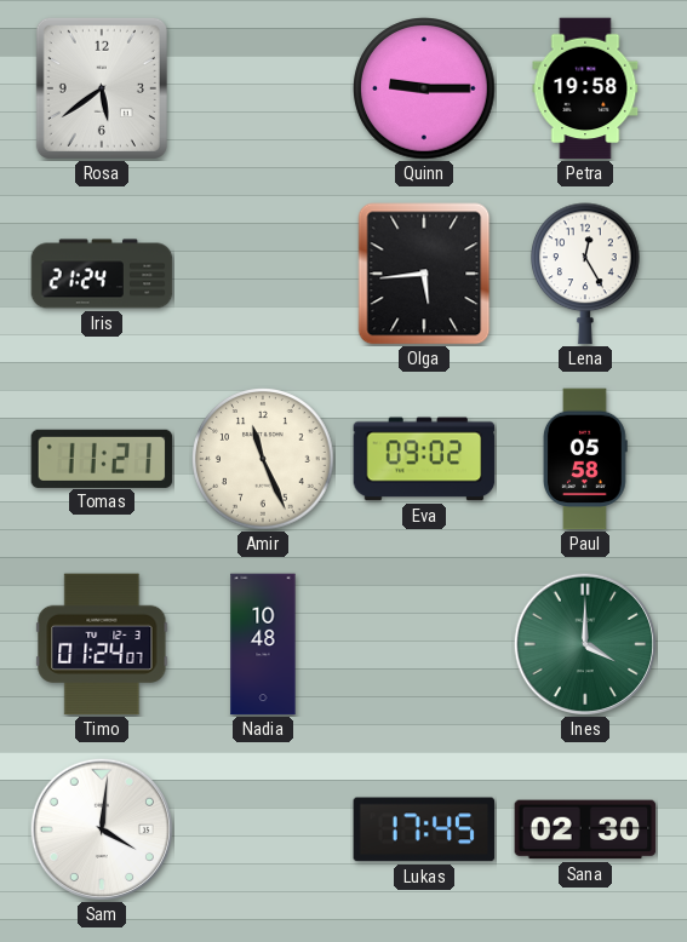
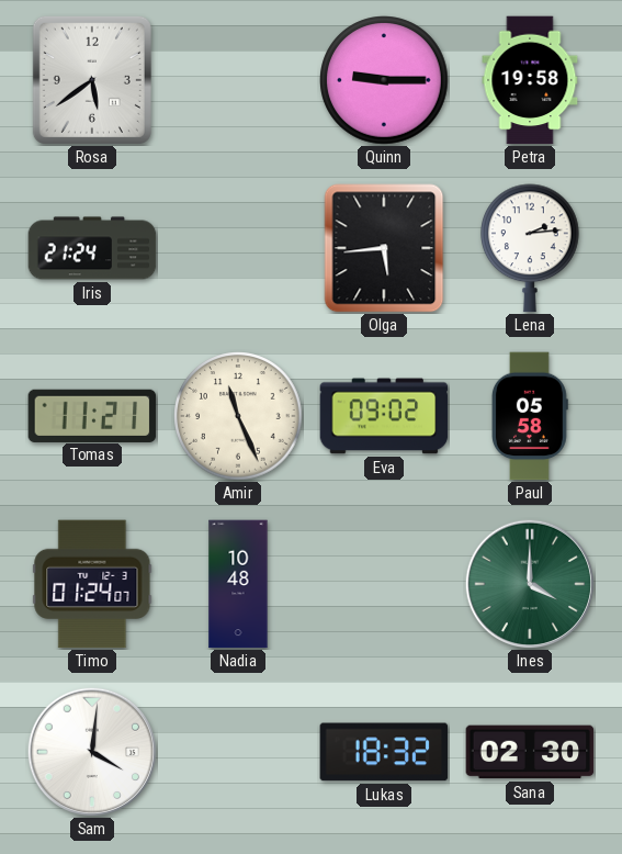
Lena: 12:25 -> 2:14 (531, 248)
Lukas: 17:45 -> 18:32 (384, 752)
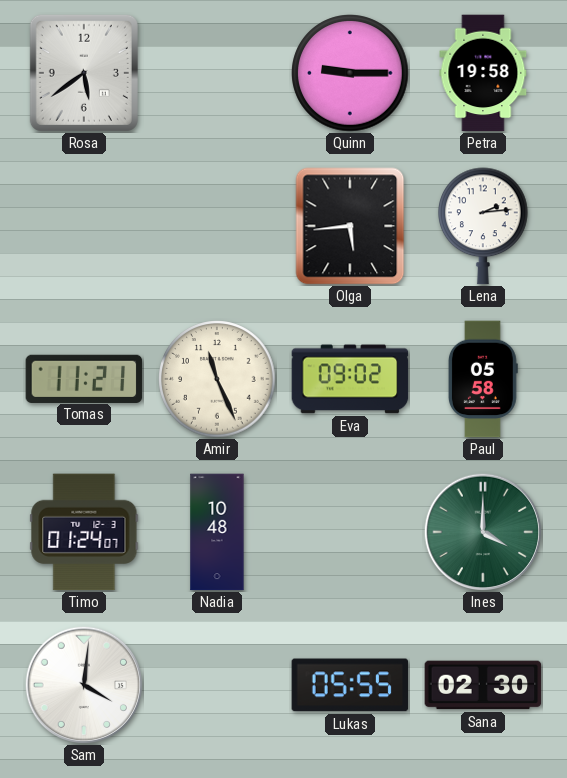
Iris: 21:24 -> none (92, 248)
Lukas: 18:32 -> 05:55 (350, 685)
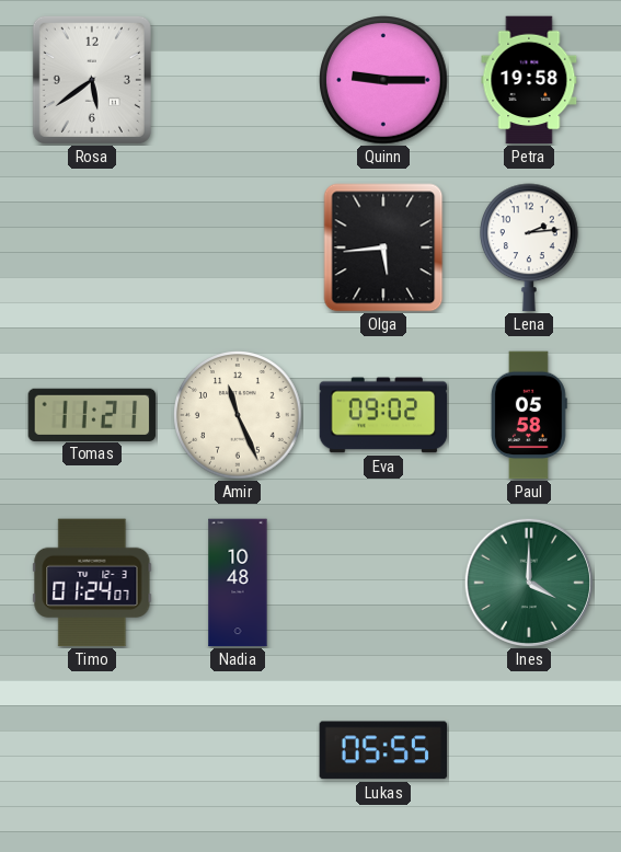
Sam: 4:01 -> none (84, 685)
Sana: 02:30 -> none (483, 685)
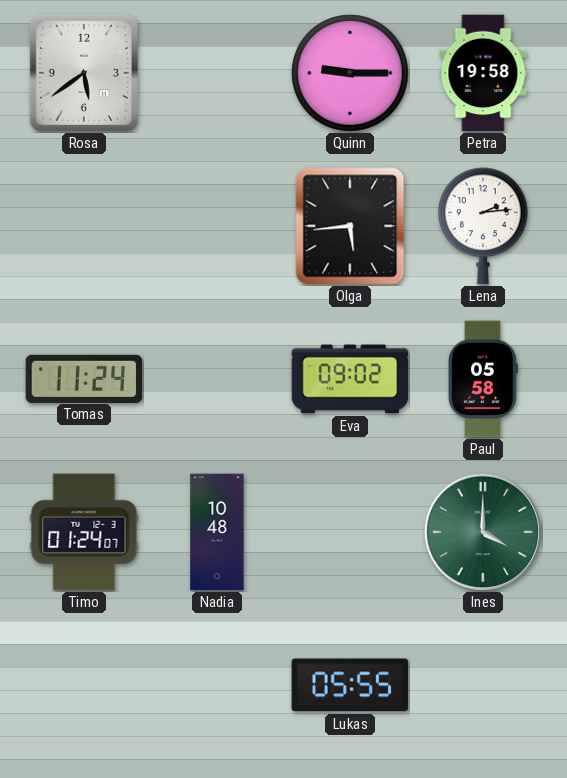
Tomas: 11:21 -> 11:24 (84, 378)
Amir: 11:26 -> none (238, 415)
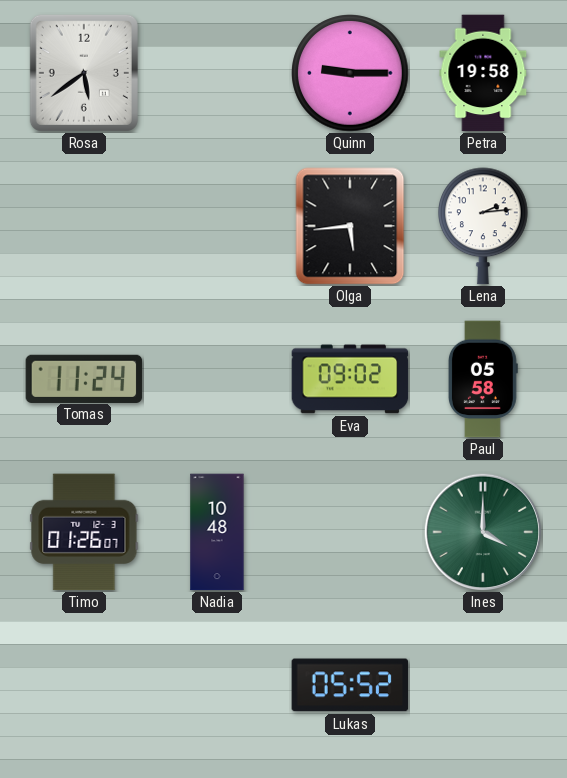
Timo: 01:24 -> 01:26 (84, 532)
Lukas: 05:55 -> 05:52 (350, 685)
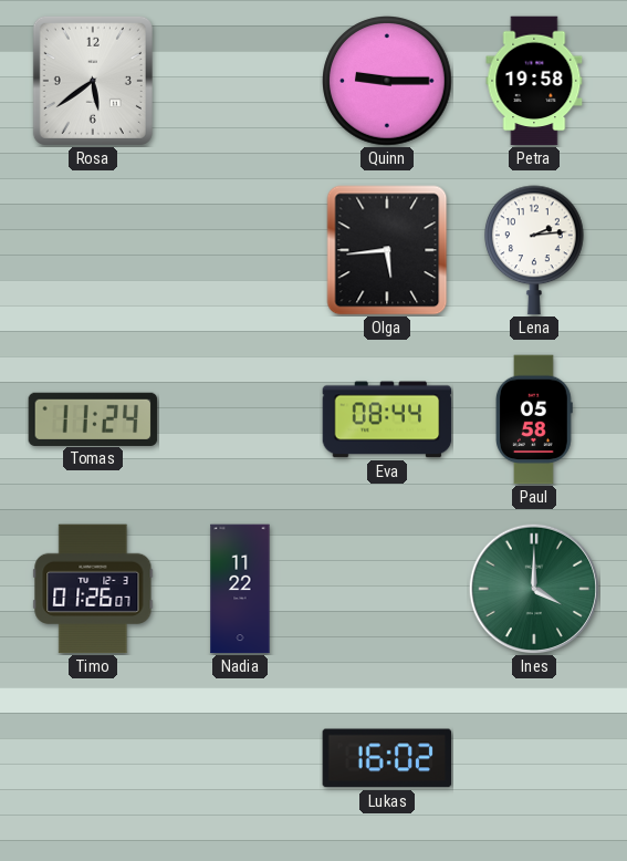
Eva: 09:02 -> 08:44 (387, 419)
Nadia: 10:48 -> 11:22 (240, 589)
Lukas: 05:52 -> 16:02 (387, 758)
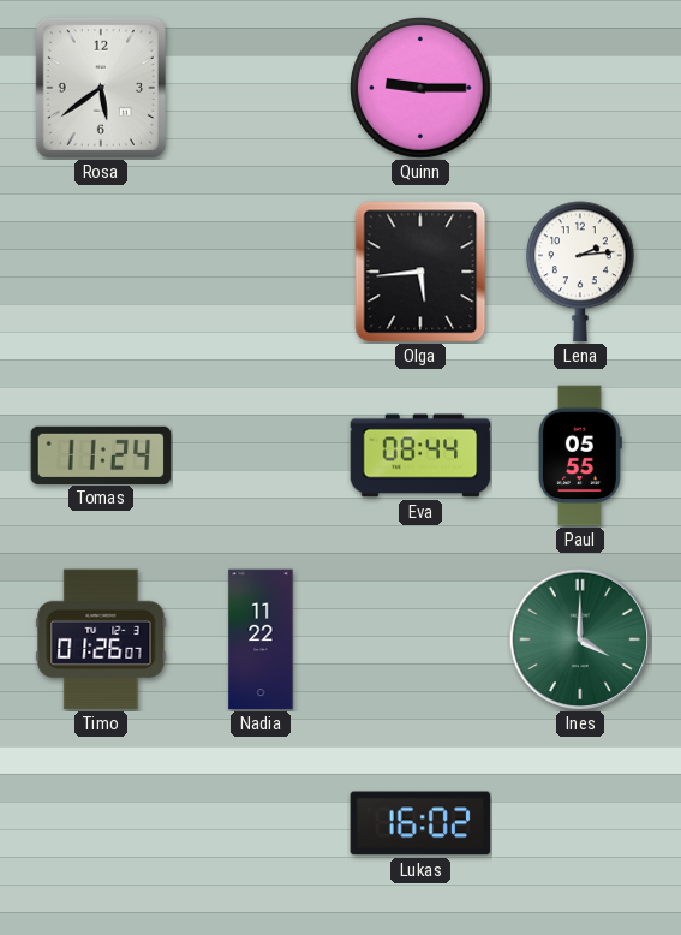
Petra: 19:58 -> none (534, 81)
Paul: 05:58 -> 05:55 (581, 455)
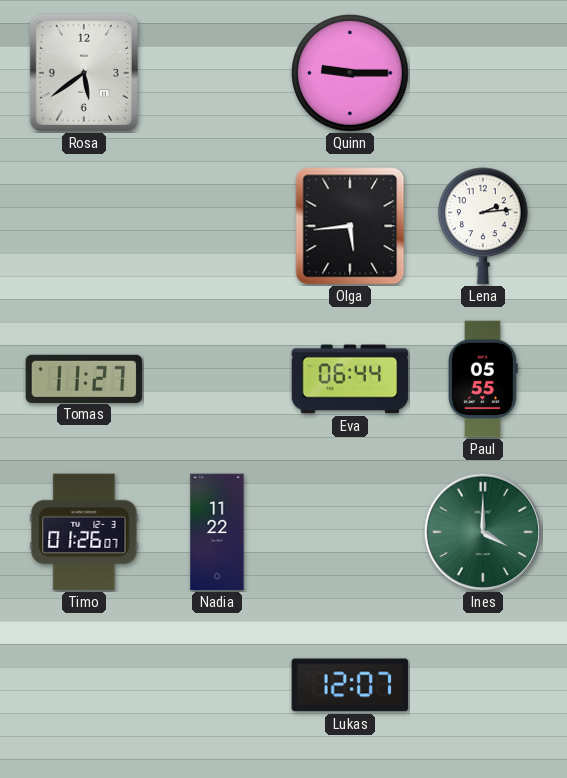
Tomas: 11:24 -> 11:27 (84, 378)
Eva: 08:44 -> 06:44 (350, 379)
Lukas: 16:02 -> 12:07 (350, 685)
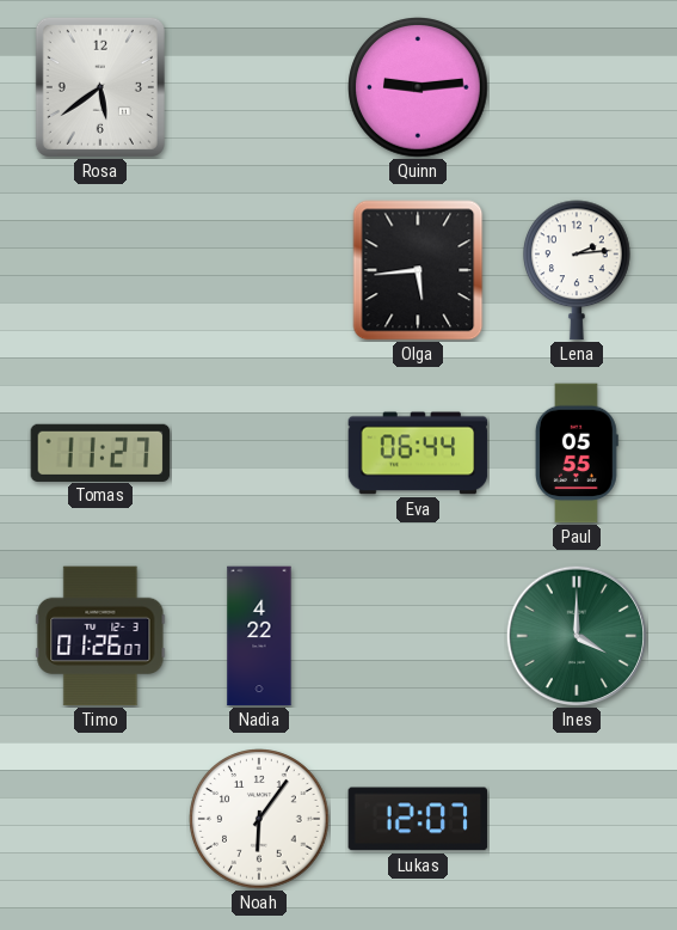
Quinn: 9:15 -> 9:14 (418, 87)
Nadia: 11:22 -> 4:22 (259, 636)
Noah: none -> 6:06 (259, 819)
